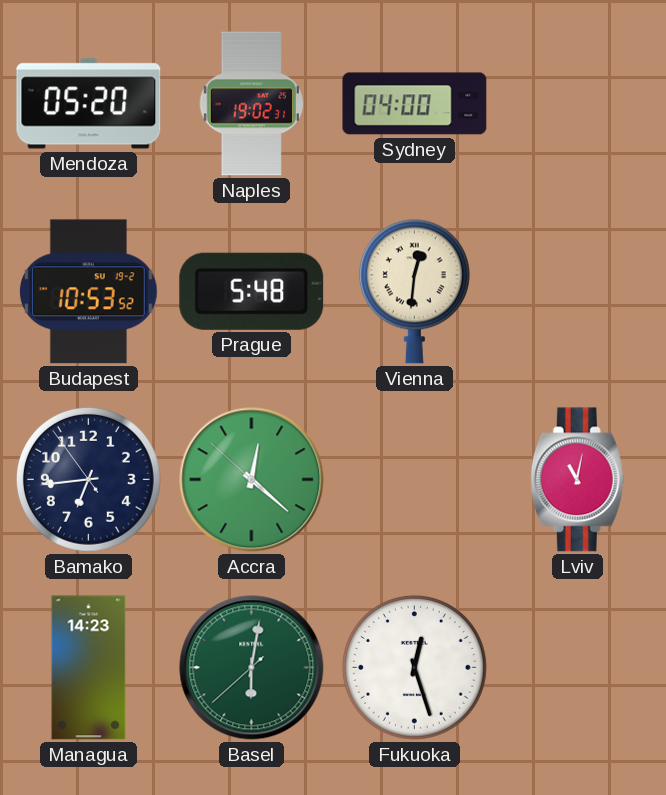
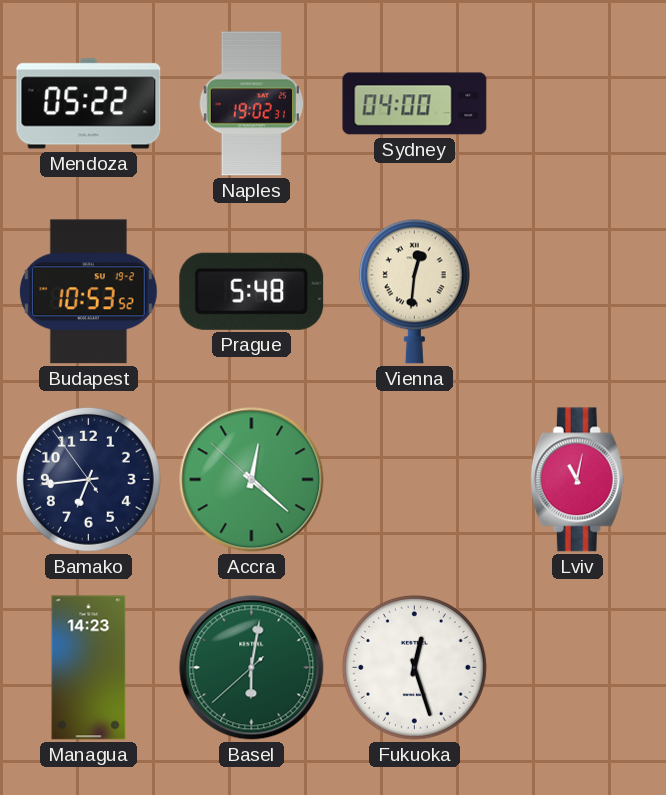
Mendoza: 05:20 -> 05:22 (89, 104)
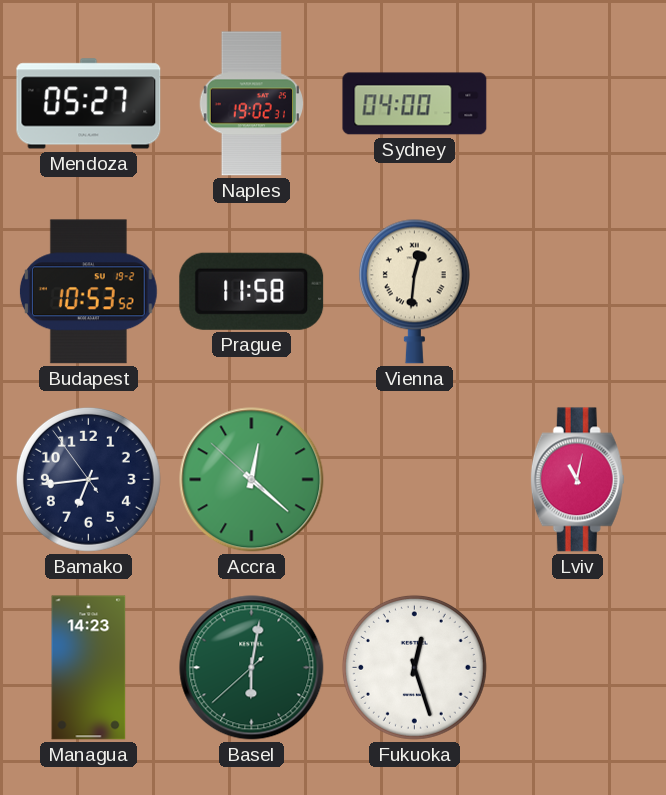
Mendoza: 05:22 -> 05:27 (89, 104)
Prague: 5:48 -> 11:58 (252, 291)
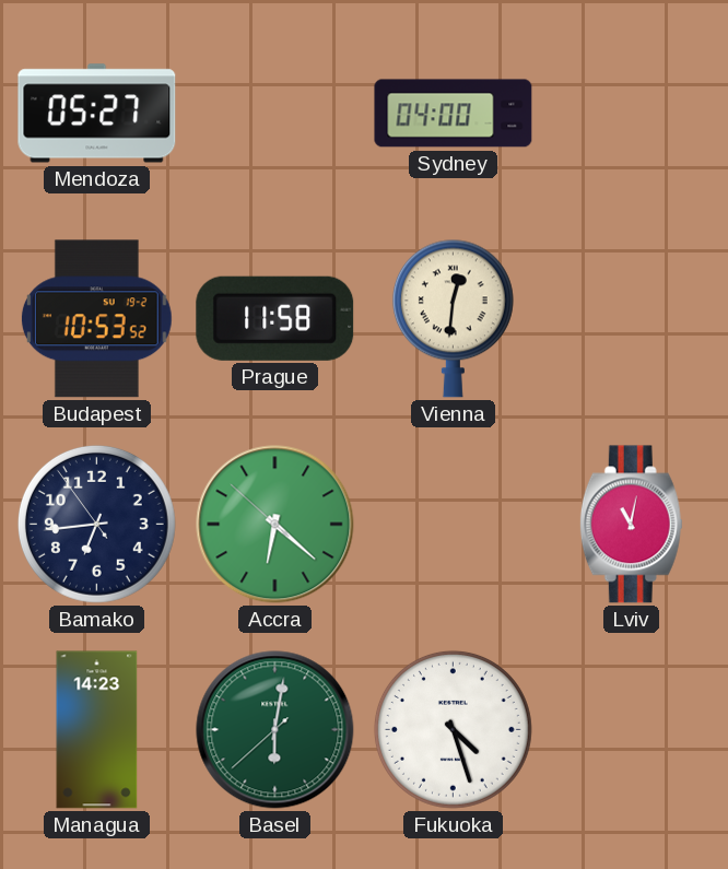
Naples: 19:02 -> none (251, 104)
Accra: 12:21 -> 6:21 (275, 525)
Fukuoka: 12:27 -> 4:27 (453, 729)
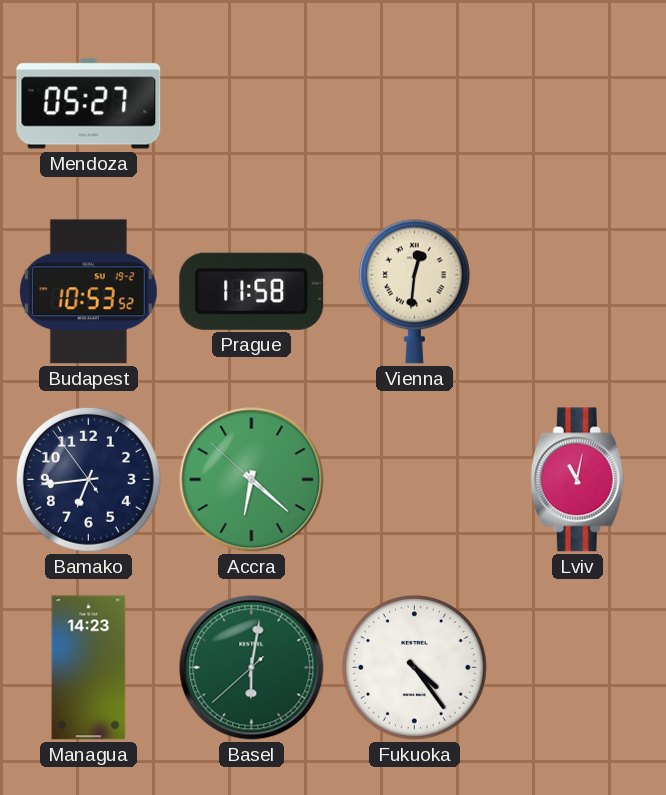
Sydney: 04:00 -> none (454, 114)
Fukuoka: 4:27 -> 4:24 (414, 667)
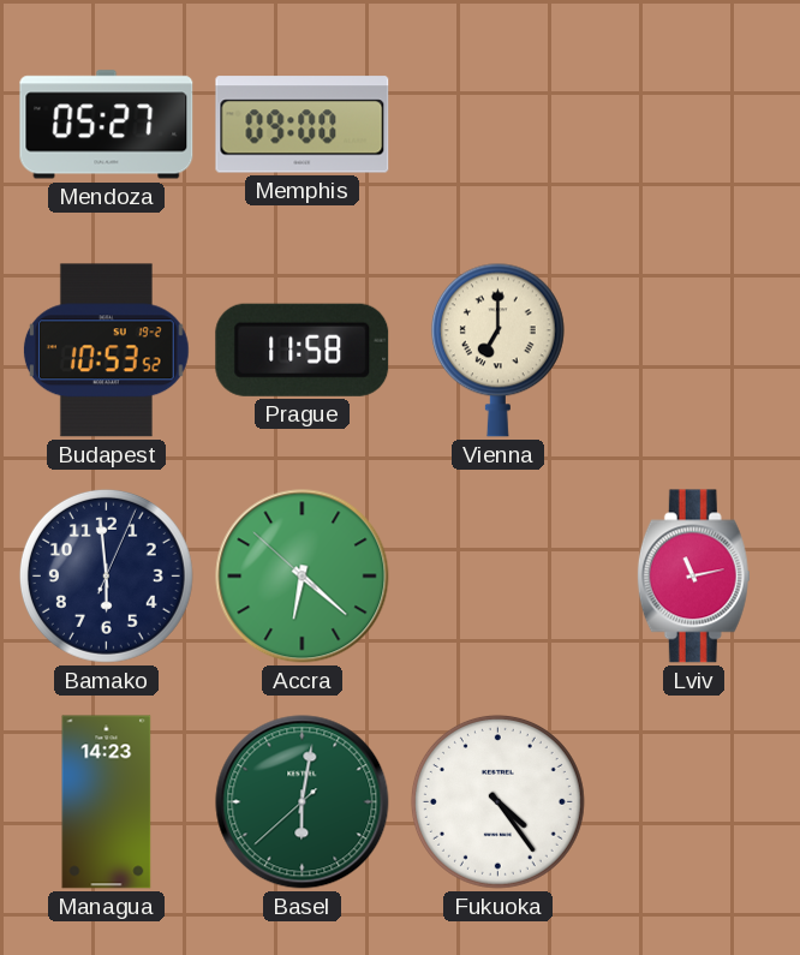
Memphis: none -> 09:00 (303, 125)
Vienna: 12:31 -> 7:00 (497, 350)
Bamako: 6:43 -> 5:59 (106, 575)
Lviv: 11:02 -> 11:13 (693, 577)
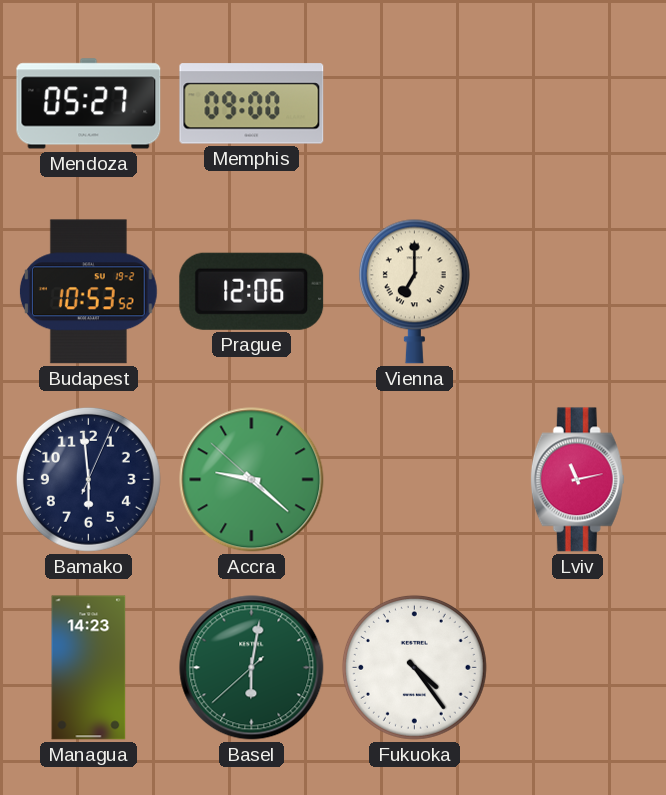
Prague: 11:58 -> 12:06 (252, 291)
Accra: 6:21 -> 9:21 (252, 480)
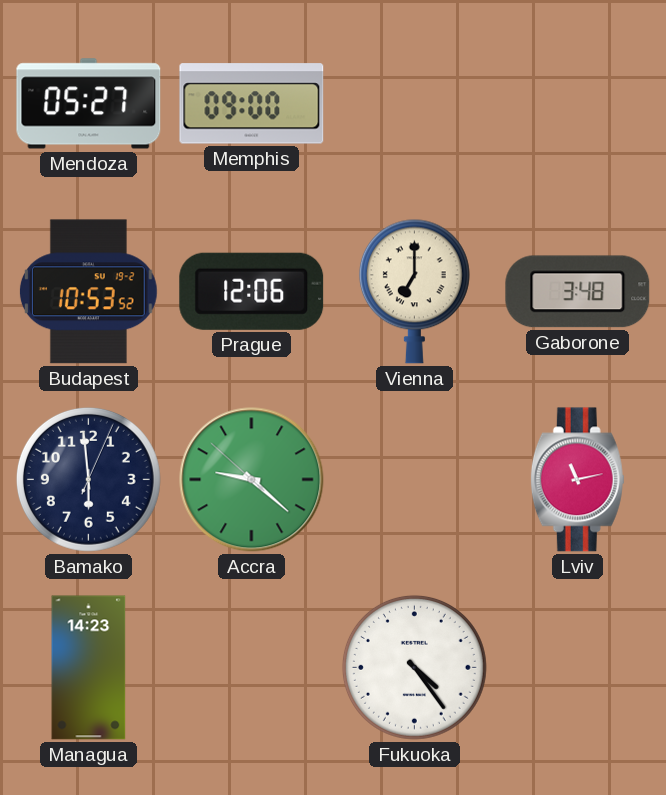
Gaborone: none -> 3:48 (578, 292)
Basel: 6:01 -> none (252, 668)
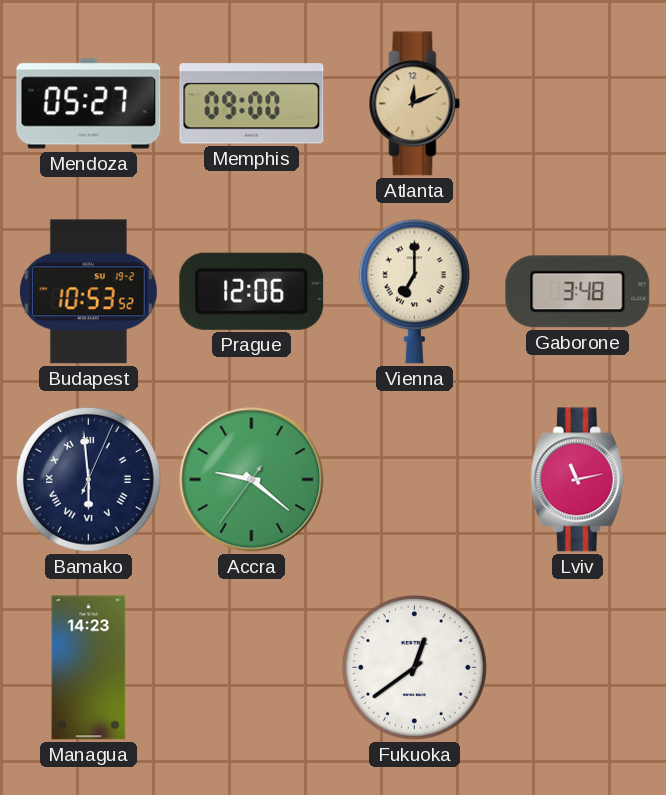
Atlanta: none -> 12:11 (415, 104)
Bamako numerals: Arabic -> Roman (88, 479)
Accra: 9:21:52 -> 9:21:36 (252, 480)
Fukuoka: 4:24 -> 12:39 (414, 667)
